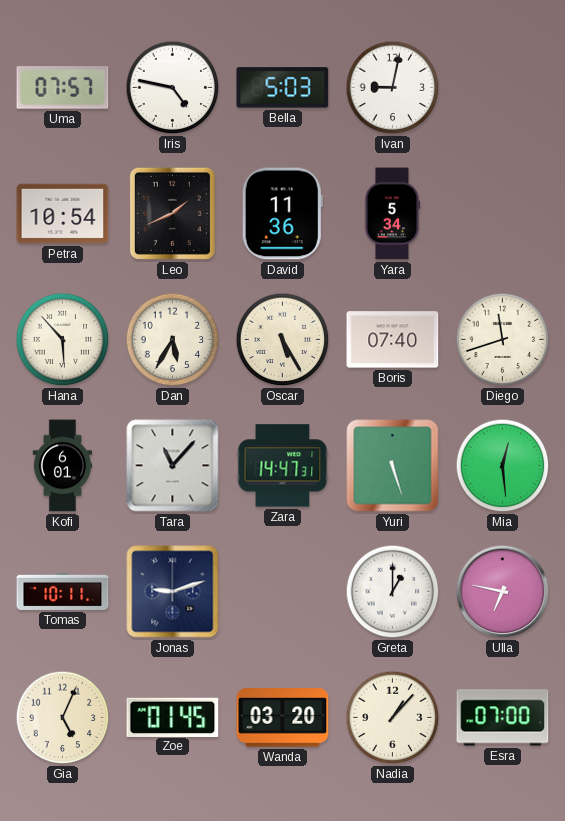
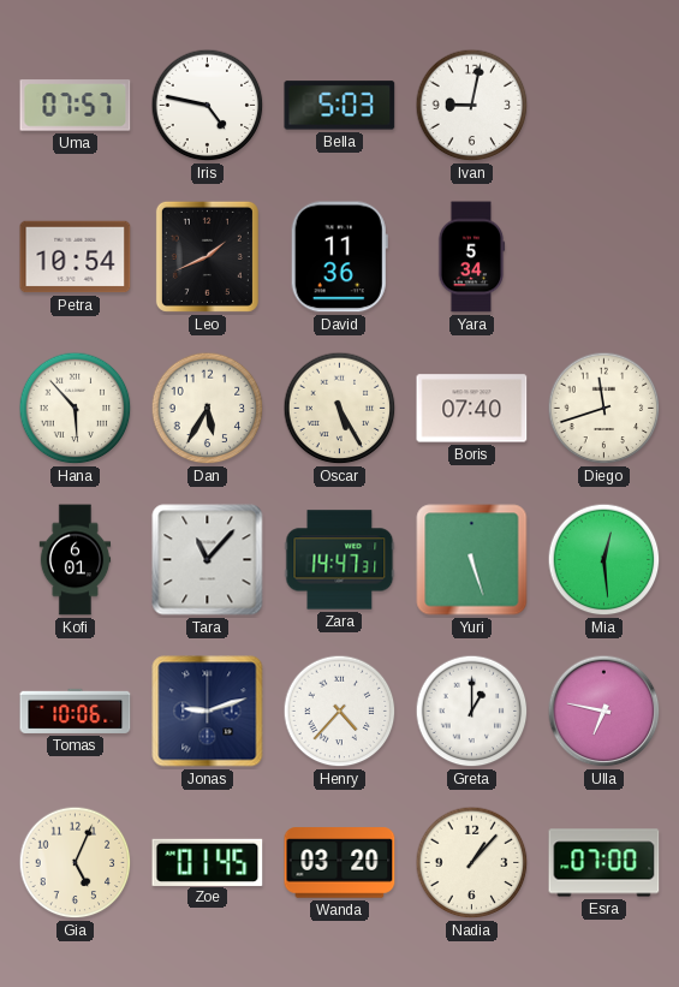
Tomas: 10:11 -> 10:06 (76, 710)
Henry: none -> 4:37 (340, 712)
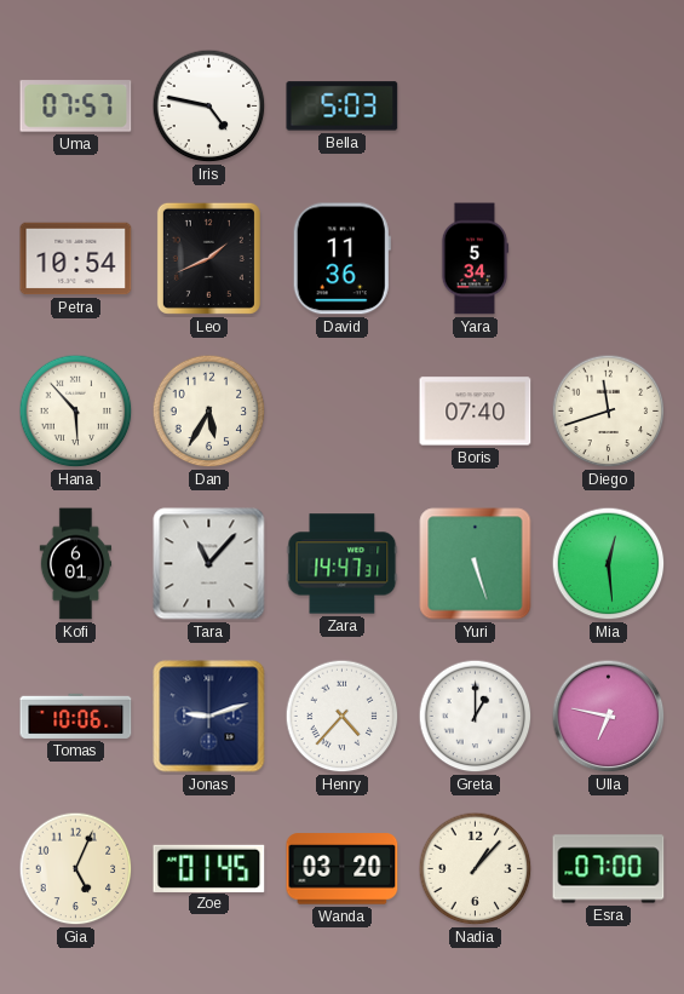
Ivan: 9:02 -> none (472, 106)
Oscar: 5:25 -> none (340, 409)
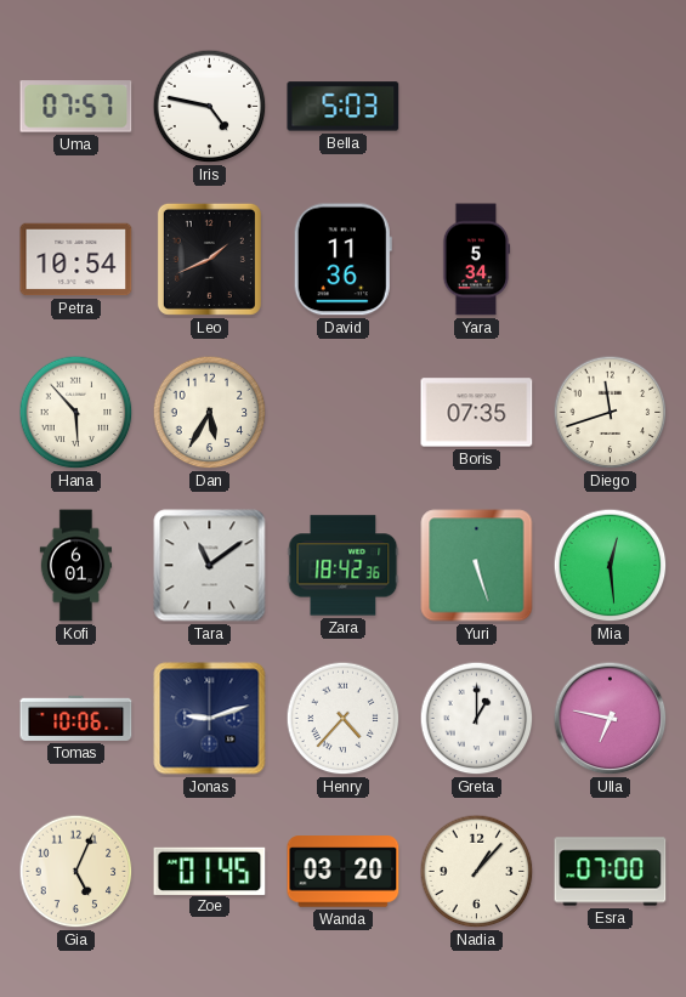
Boris: 07:40 -> 07:35 (477, 413)
Tara: 11:07 -> 11:09 (210, 566)
Zara: 14:47 -> 18:42 (344, 566)
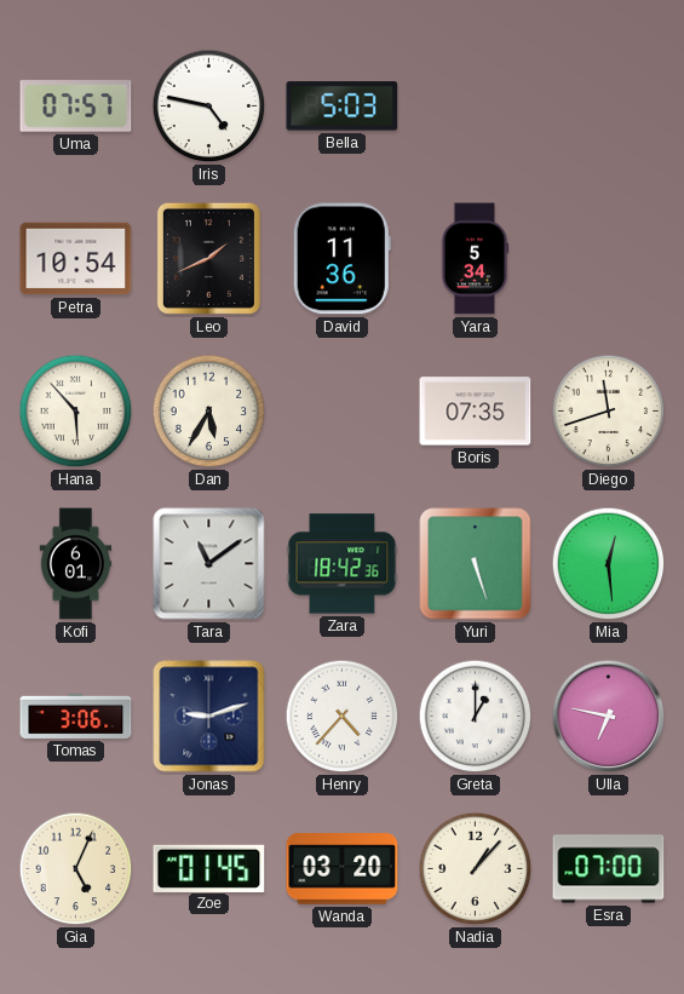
Tomas: 10:06 -> 3:06 (76, 716)
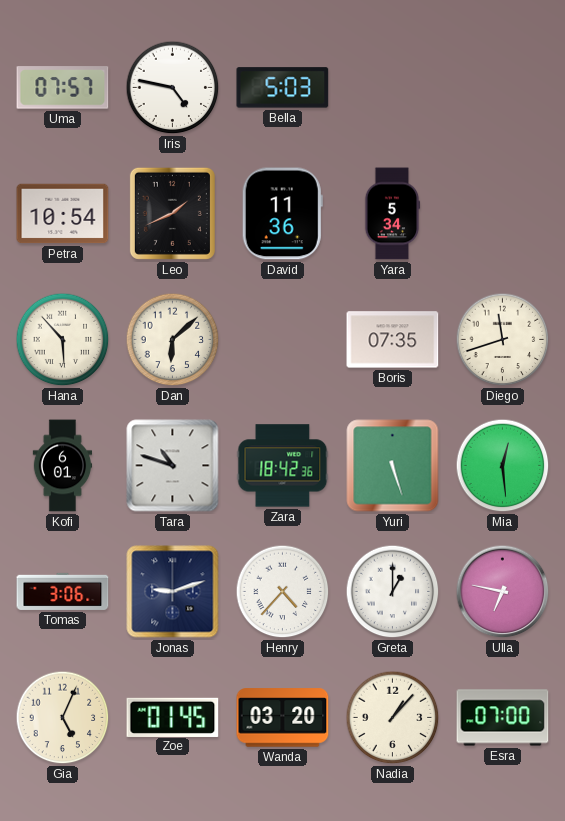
Dan: 5:35 -> 6:08 (173, 340)
Tara: 11:09 -> 10:48 (173, 466)
